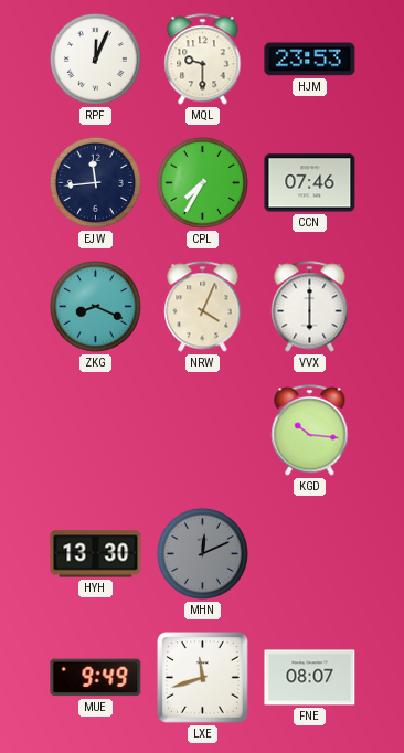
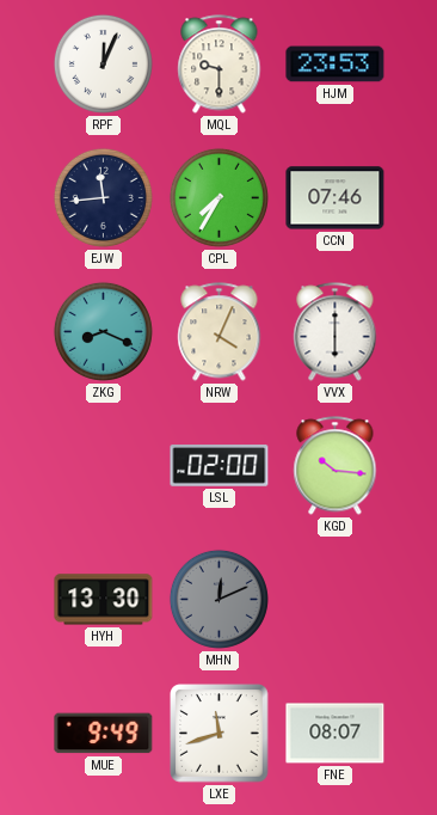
LSL: none -> 02:00 (220, 466)
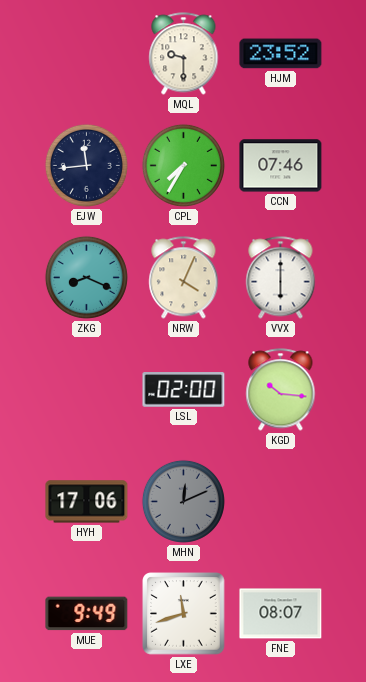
RPF: 12:04 -> none (103, 63)
HJM: 23:53 -> 23:52 (281, 54)
HYH: 13:30 -> 17:06 (87, 502)
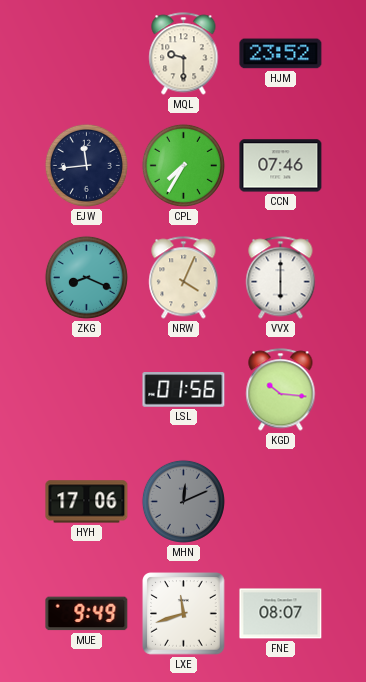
LSL: 02:00 -> 01:56 (184, 390)
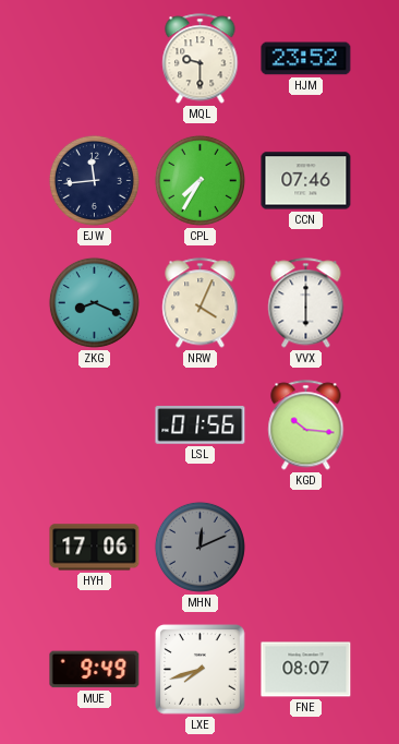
LXE: 11:42 -> 7:42 (201, 670)
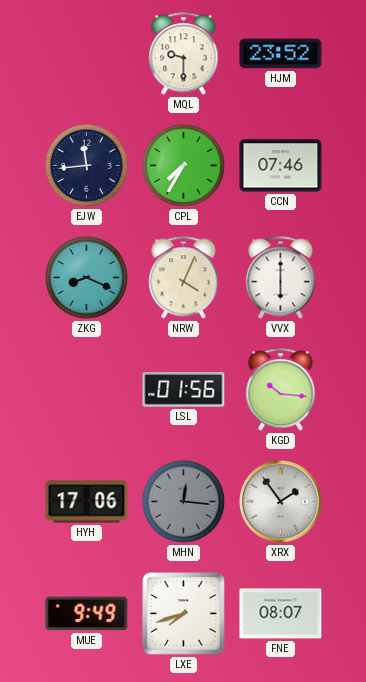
MHN: 12:11 -> 12:16 (183, 501)
XRX: none -> 1:54 (280, 501)
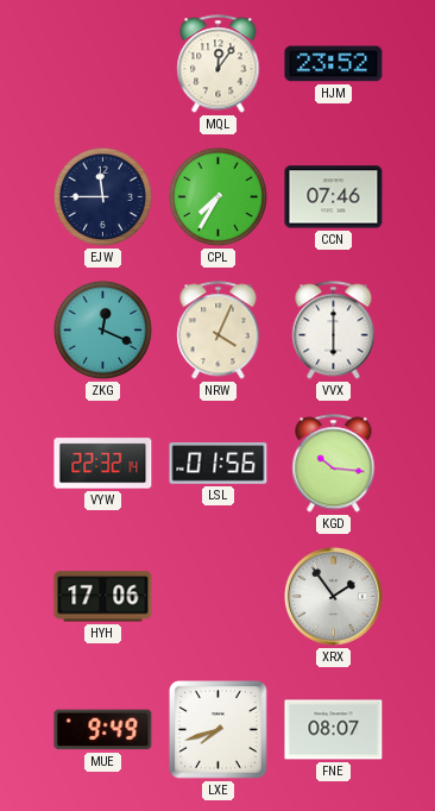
MQL: 9:30 -> 12:06 (219, 64)
EJW: 11:44 -> 11:45 (102, 196)
ZKG: 8:19 -> 12:19 (102, 329)
VYW: none -> 22:32 (103, 464)
MHN: 12:16 -> none (183, 501)
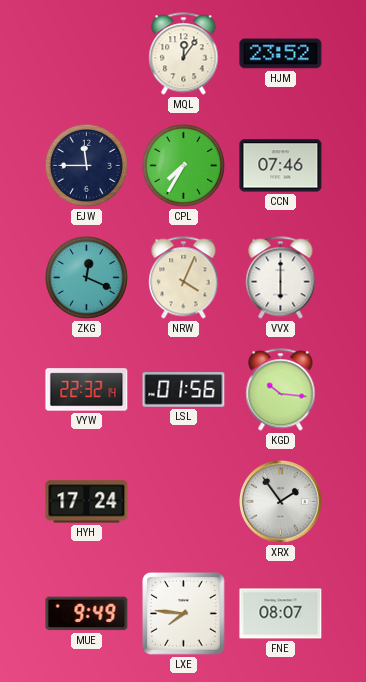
HYH: 17:06 -> 17:24 (87, 502)
LXE: 7:42 -> 7:46 (184, 614)
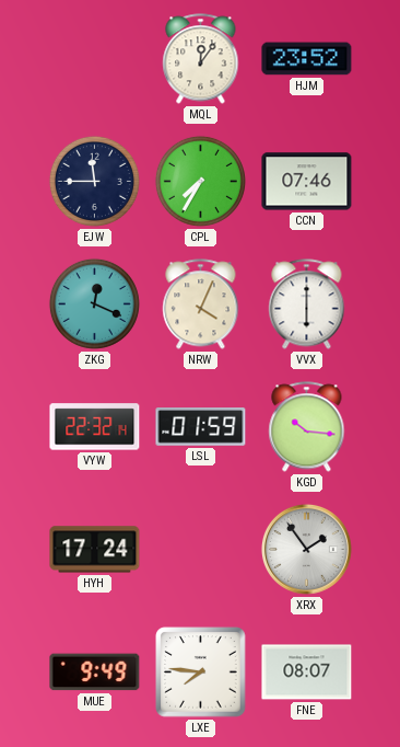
LSL: 01:56 -> 01:59 (201, 427)
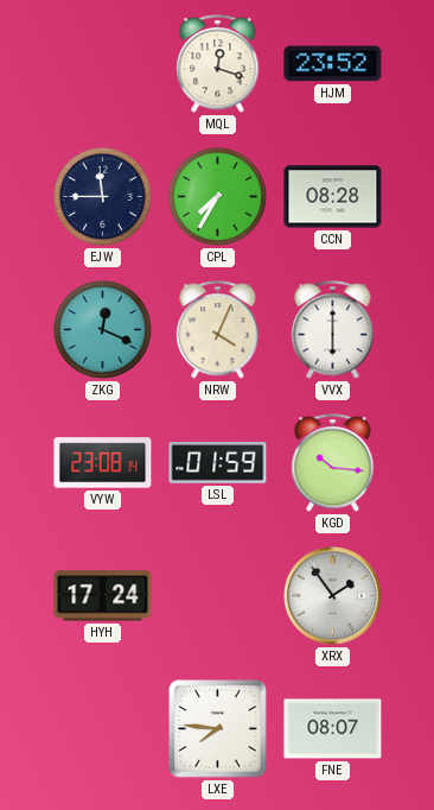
MQL: 12:06 -> 12:18 (218, 64)
CCN: 07:46 -> 08:28 (333, 197)
VYW: 22:32 -> 23:08 (103, 463)
MUE: 9:49 -> none (95, 673)
